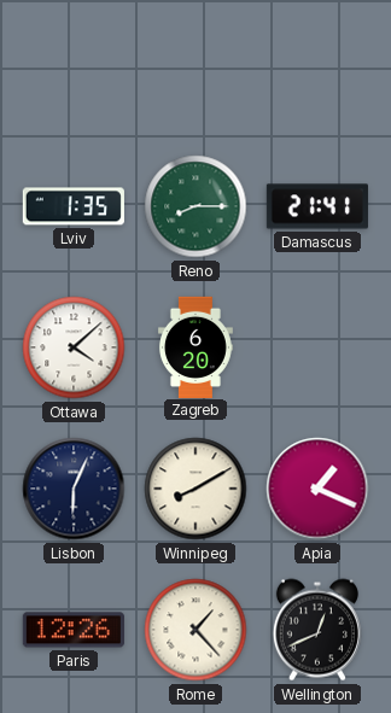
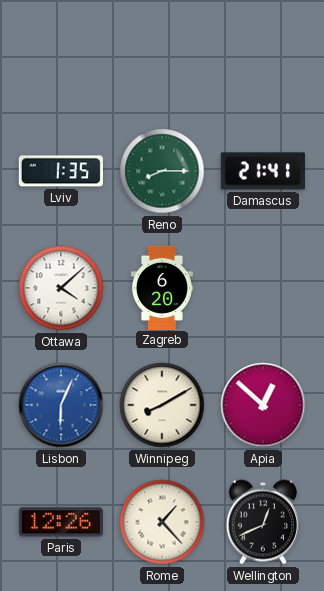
Lisbon dial: navy -> blue (61, 405)
Apia: 1:19 -> 12:52 (263, 405)
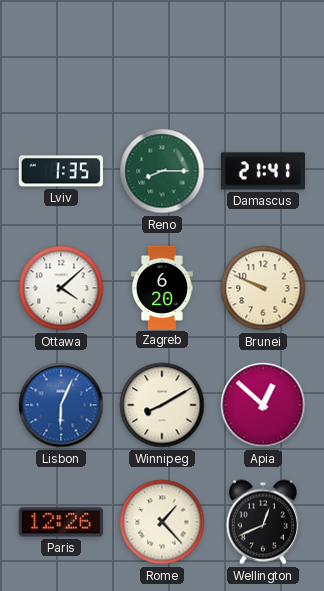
Brunei: none -> 9:49 (263, 288)
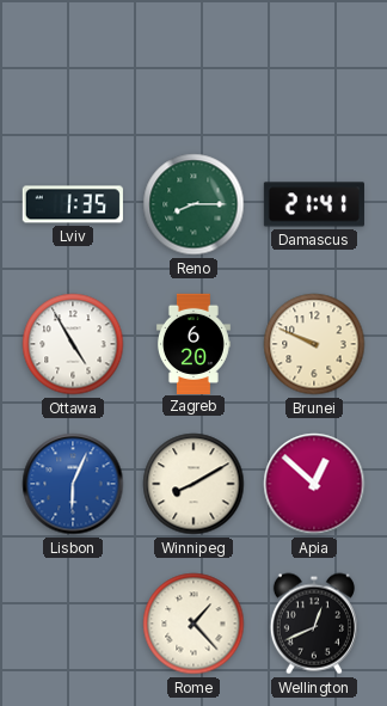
Ottawa: 4:08 -> 4:55 (73, 344)
Paris: 12:26 -> none (61, 522)
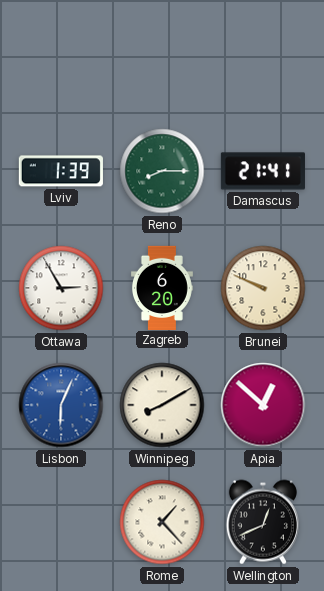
Lviv: 1:35 -> 1:39 (61, 171)
Ottawa: 4:55 -> 2:55 (61, 288)
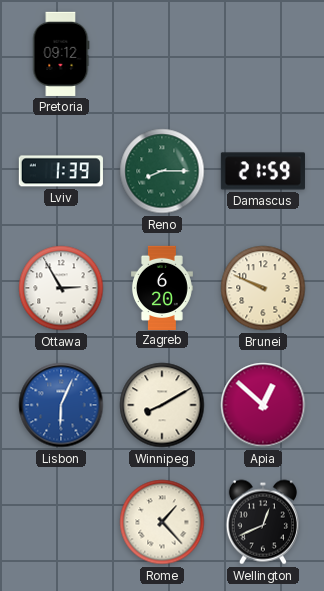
Pretoria: none -> 09:12 (61, 54)
Damascus: 21:41 -> 21:59 (263, 171)
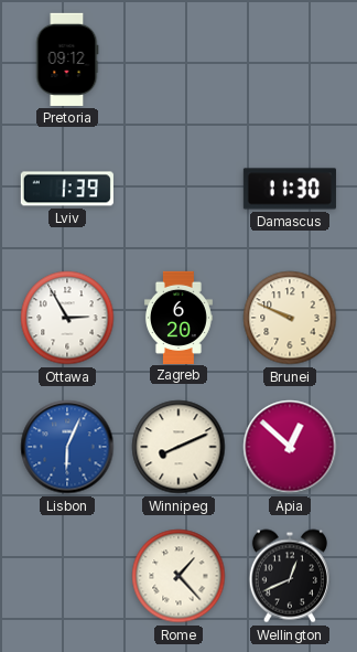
Reno: 8:15 -> none (162, 171)
Damascus: 21:59 -> 11:30 (290, 189)
Winnipeg: 8:10 -> 8:11 (178, 447)
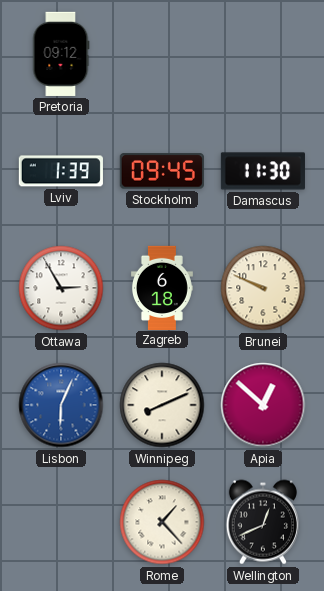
Stockholm: none -> 09:45 (162, 171)
Zagreb: 6:20 -> 6:18 (162, 287)
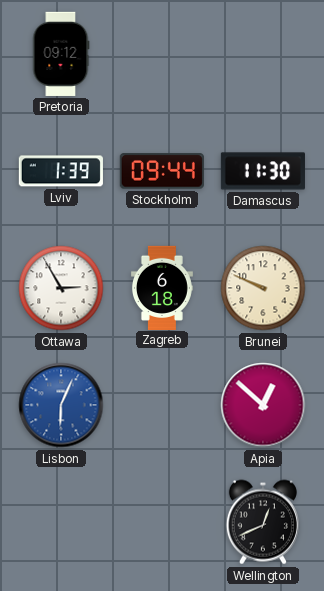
Stockholm: 09:45 -> 09:44 (162, 171)
Winnipeg: 8:11 -> none (162, 405)
Rome: 1:23 -> none (162, 522)
